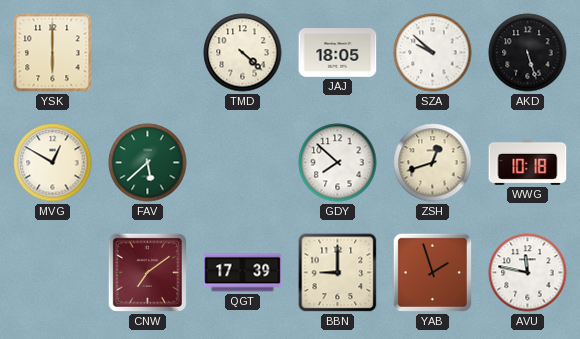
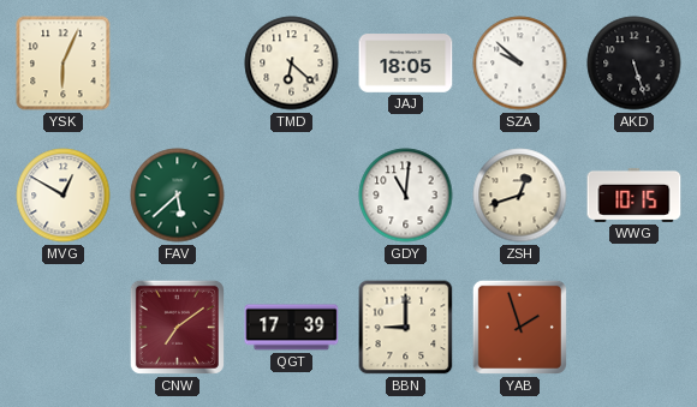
YSK: 6:00 -> 6:04 (64, 64)
TMD: 4:22 -> 6:22 (292, 64)
GDY: 7:52 -> 11:01 (406, 196)
WWG: 10:18 -> 10:15 (635, 194)
AVU: 11:47 -> none (528, 273)
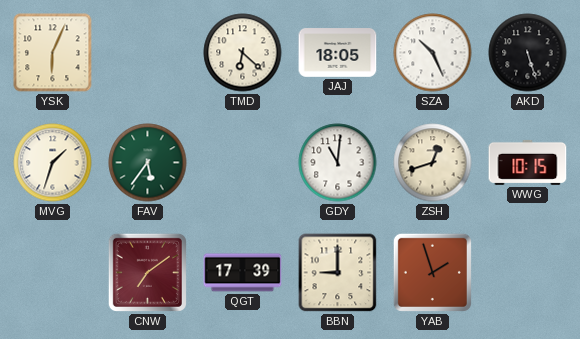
SZA: 9:52 -> 10:26 (433, 53)
MVG: 12:50 -> 1:33 (53, 163)
FAV: 5:38 -> 5:36 (148, 163)
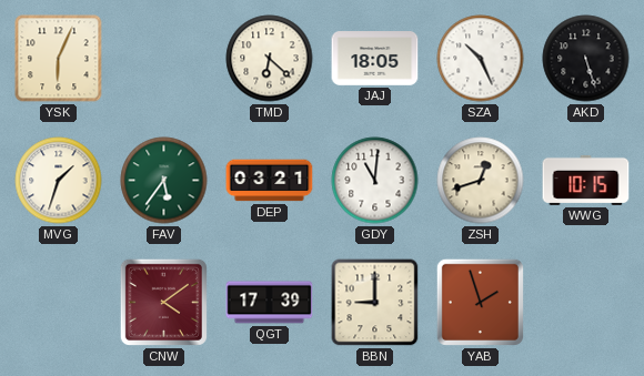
DEP: none -> 03:21 (270, 181)
CNW: 7:09 -> 4:09 (163, 302)
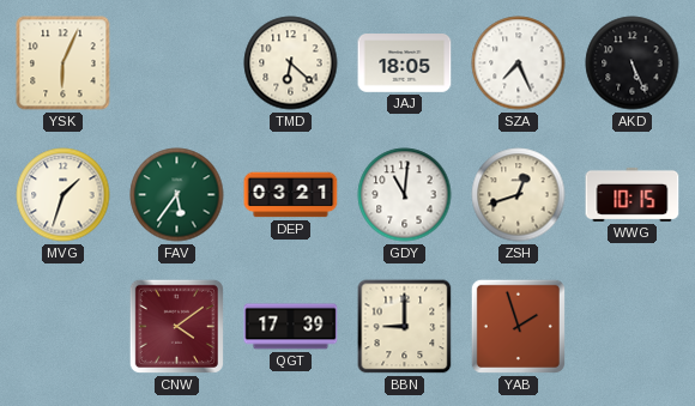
SZA: 10:26 -> 7:26 (519, 63)
AKD: 5:27 -> 5:26 (633, 63)
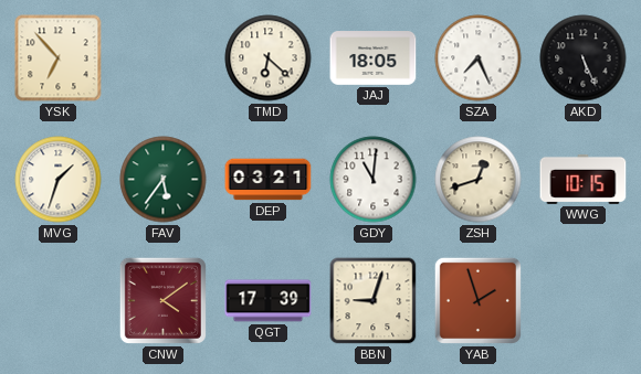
YSK: 6:04 -> 6:53 (59, 58)
BBN: 9:00 -> 9:03 (374, 301)
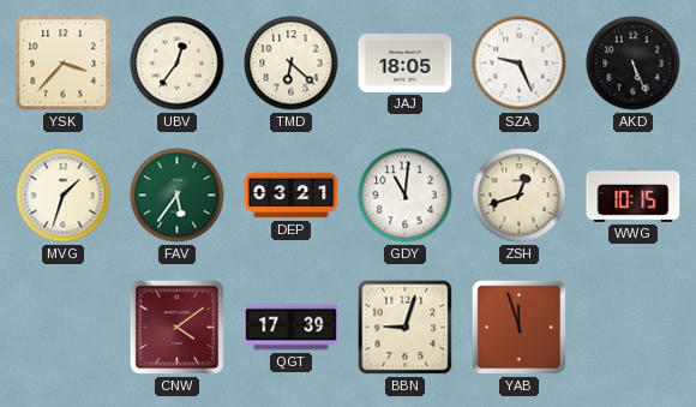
YSK: 6:53 -> 3:37 (64, 64)
UBV: none -> 12:36 (178, 64)
SZA: 7:26 -> 9:26 (520, 64)
YAB: 1:57 -> 11:57 (518, 327)
